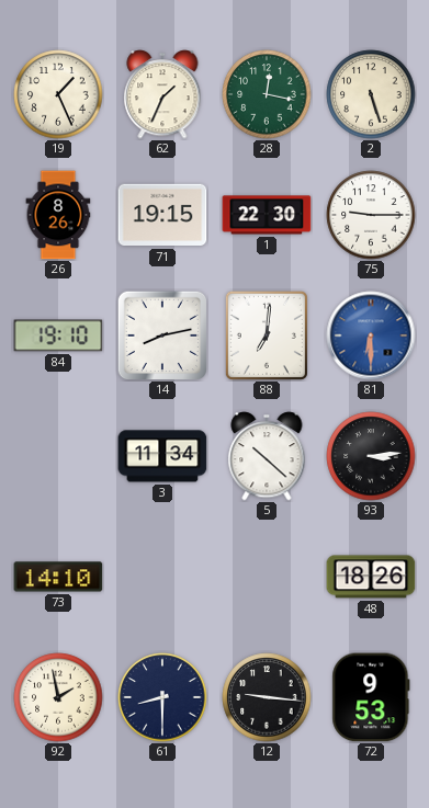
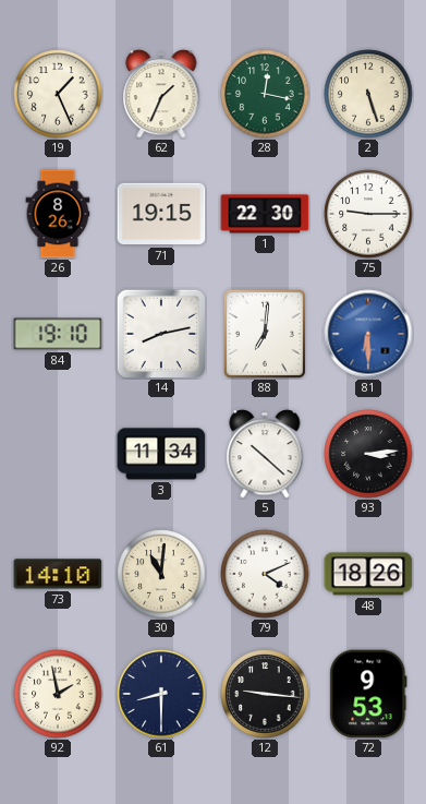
30: none -> 11:01 (161, 574)
79: none -> 4:11 (265, 574)
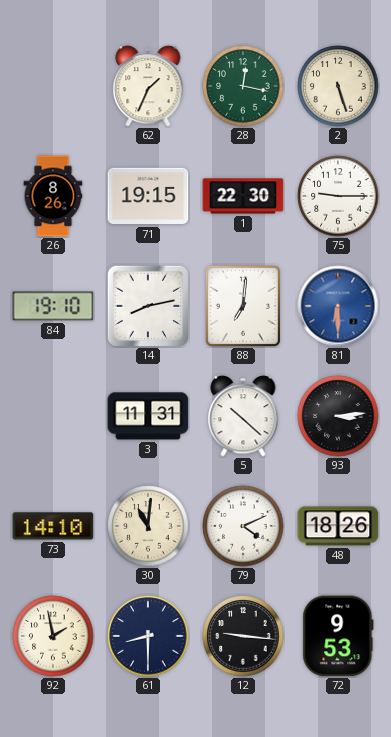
19: 1:26 -> none (58, 94)
3: 11:34 -> 11:31 (148, 416)
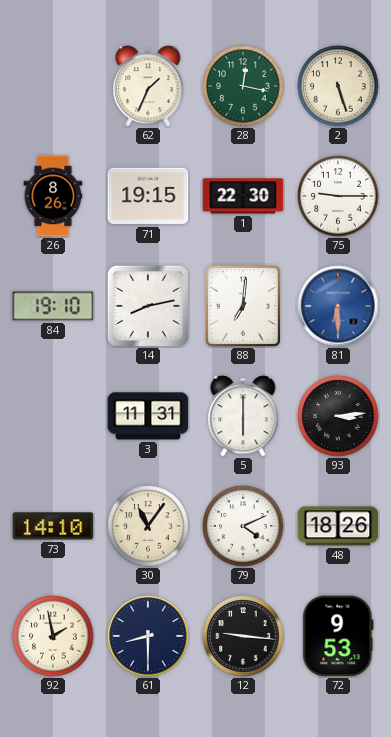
5: 10:22 -> 6:00 (243, 416)
30: 11:01 -> 11:06 (148, 526)
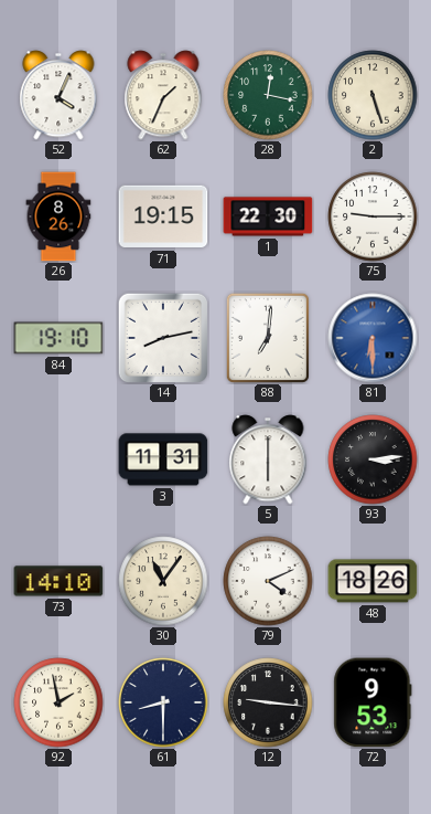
52: none -> 4:04 (58, 95)
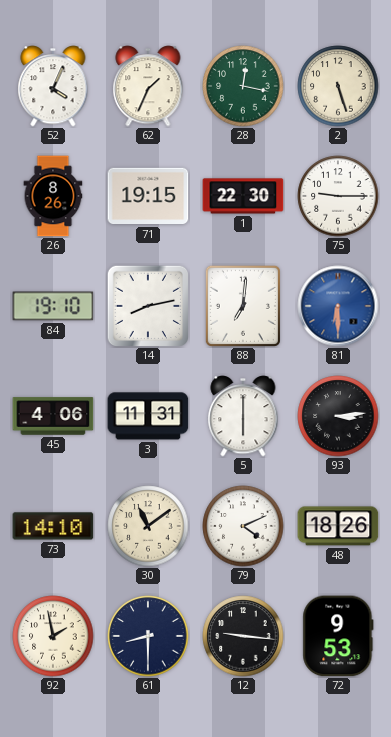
45: none -> 4:06 (53, 416)
30: 11:06 -> 11:09 (148, 526)
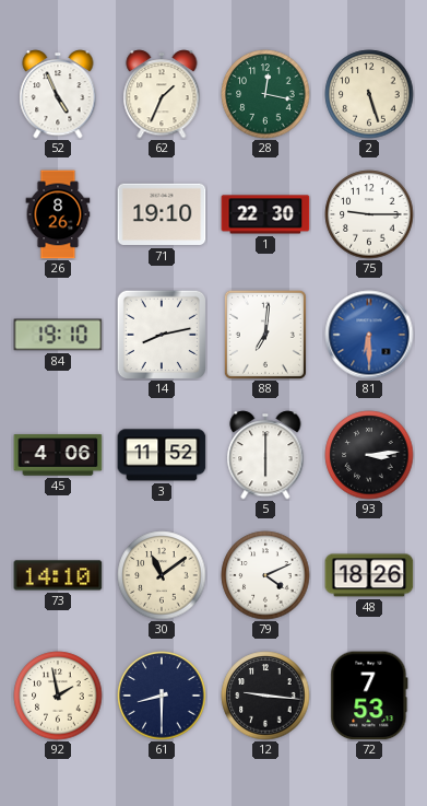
52: 4:04 -> 4:56 (58, 94)
71: 19:15 -> 19:10 (162, 214)
3: 11:31 -> 11:52 (162, 455)
72: 9:53 -> 7:53 (369, 696)
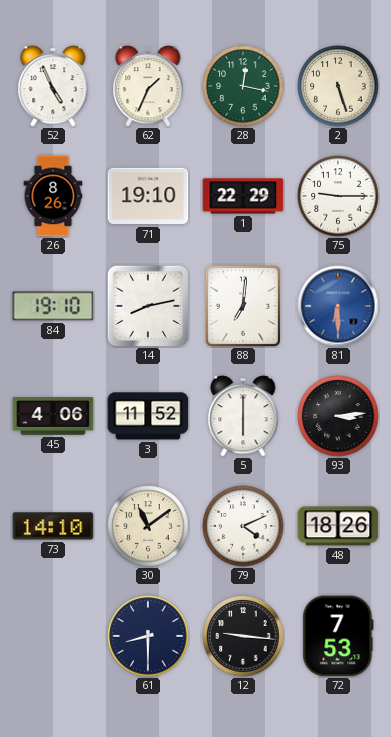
1: 22:30 -> 22:29 (243, 196)
92: 1:58 -> none (58, 696)
